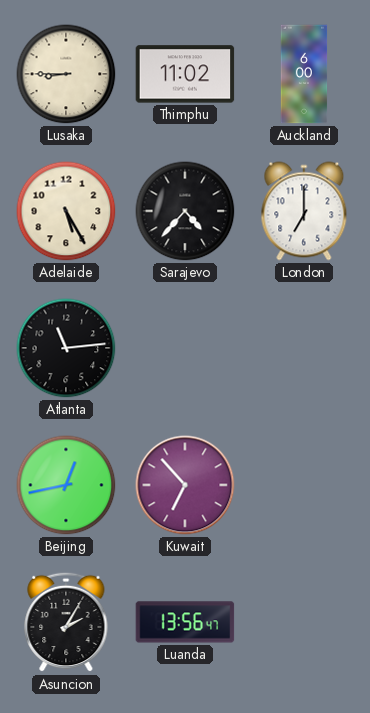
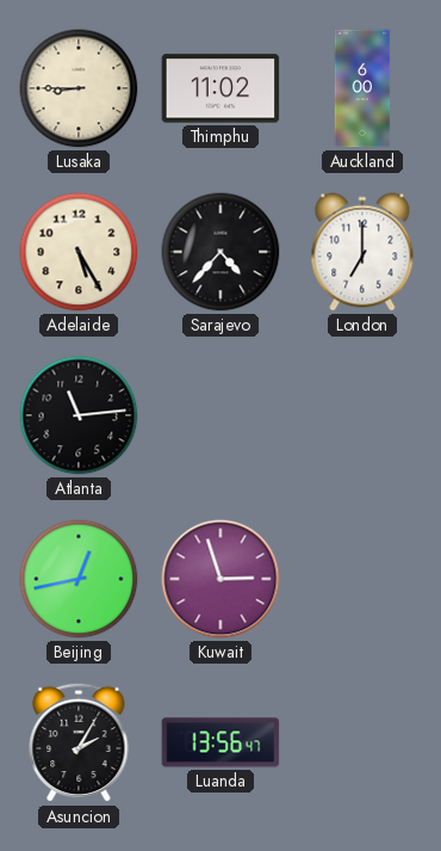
Kuwait: 6:53 -> 2:57 (220, 579)
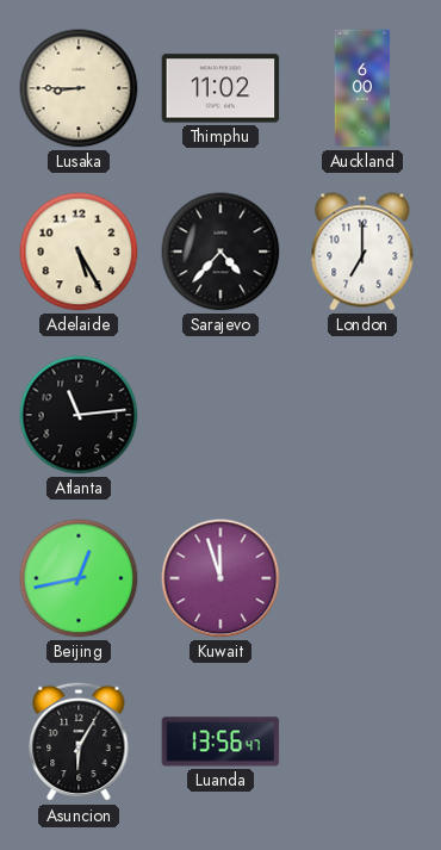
Kuwait: 2:57 -> 11:57 (220, 578)
Asuncion: 2:05 -> 6:05 (79, 742)
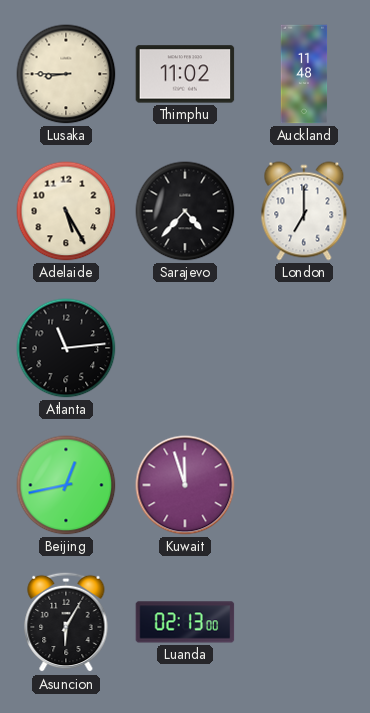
Auckland: 6:00 -> 11:48 (304, 74)
Luanda: 13:56 -> 02:13 (185, 622)
